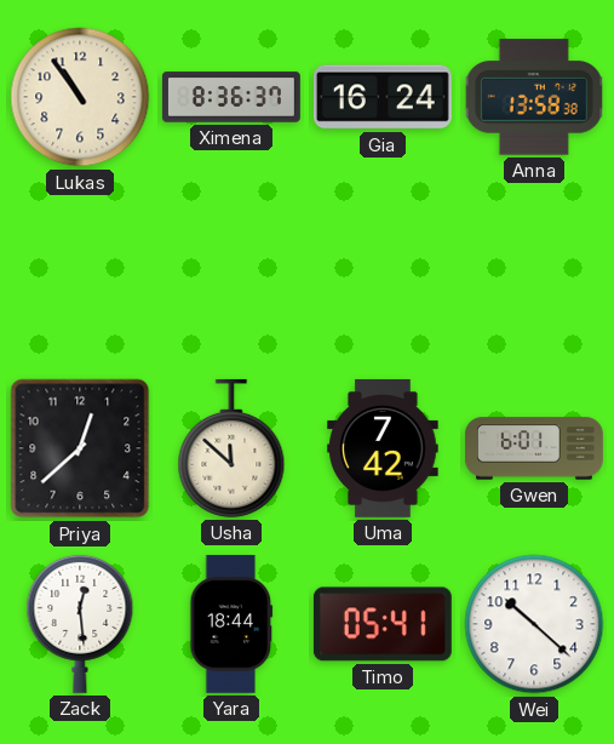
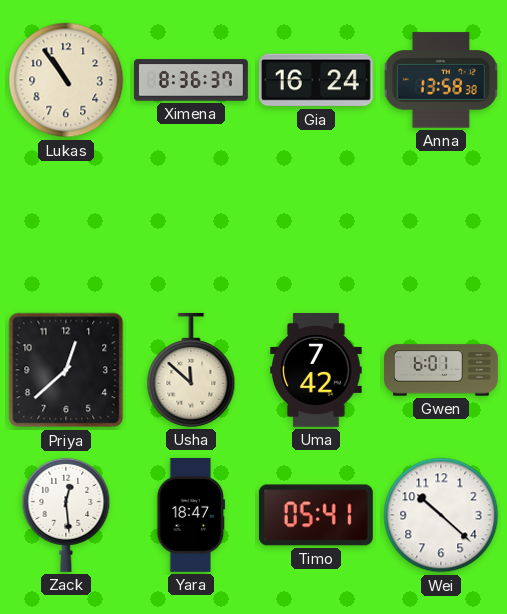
Yara: 18:44 -> 18:47 (191, 515)
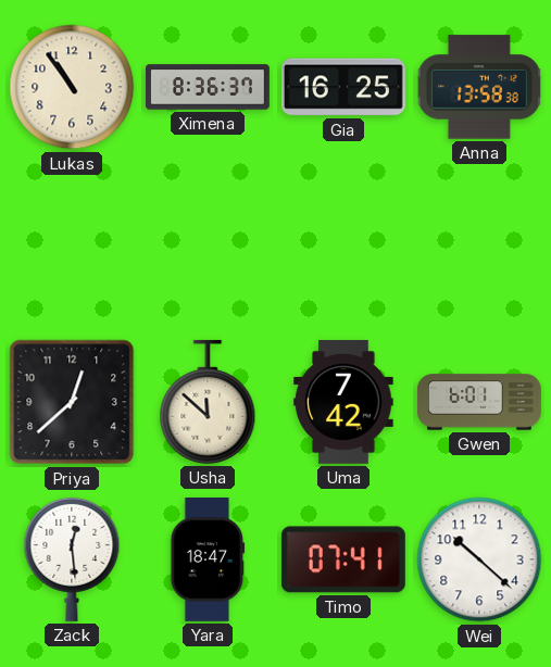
Gia: 16:24 -> 16:25 (343, 87)
Timo: 05:41 -> 07:41 (343, 559)
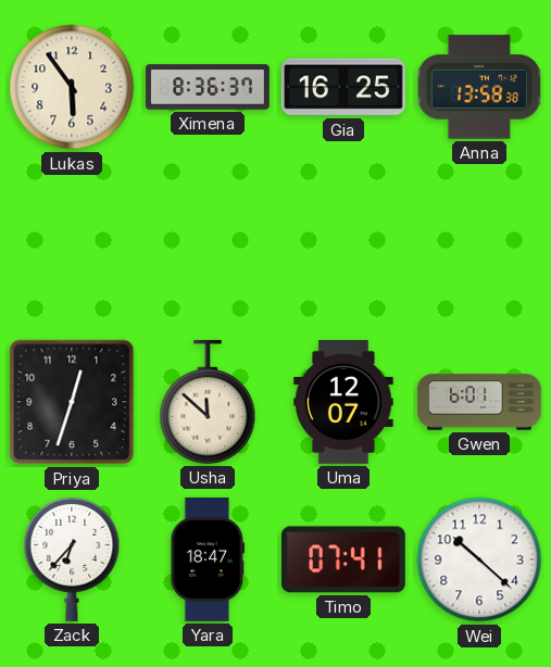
Lukas: 10:54 -> 5:54 (72, 87)
Priya: 12:38 -> 12:33 (72, 402)
Uma: 7:42 -> 12:07 (343, 402)
Zack: 12:29 -> 6:37 (72, 559)
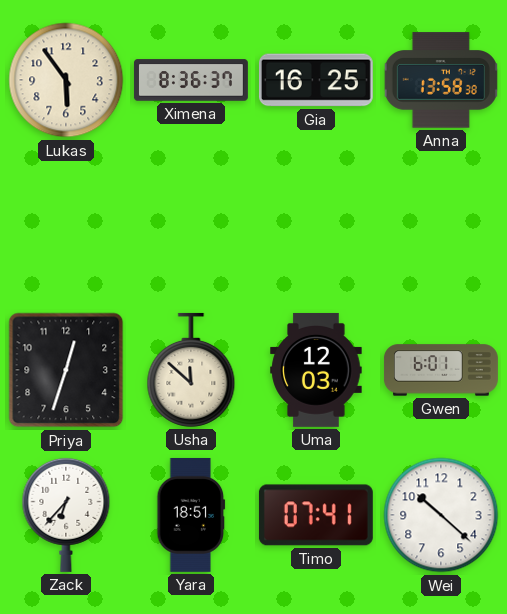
Uma: 12:07 -> 12:03 (316, 370)
Yara: 18:47 -> 18:51 (191, 515)
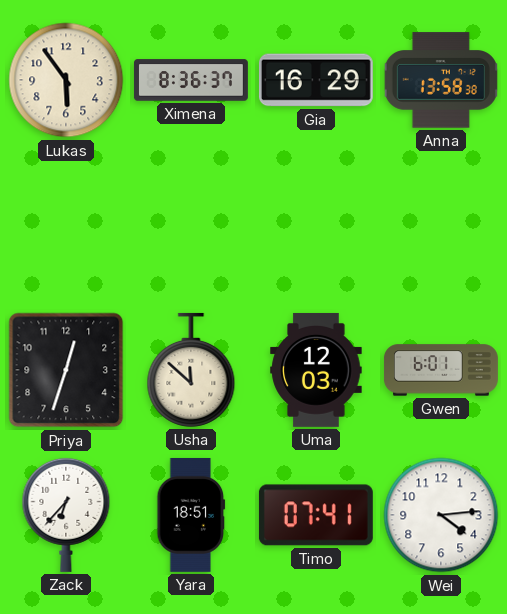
Gia: 16:25 -> 16:29 (316, 80)
Wei: 10:22 -> 4:14 (441, 515)
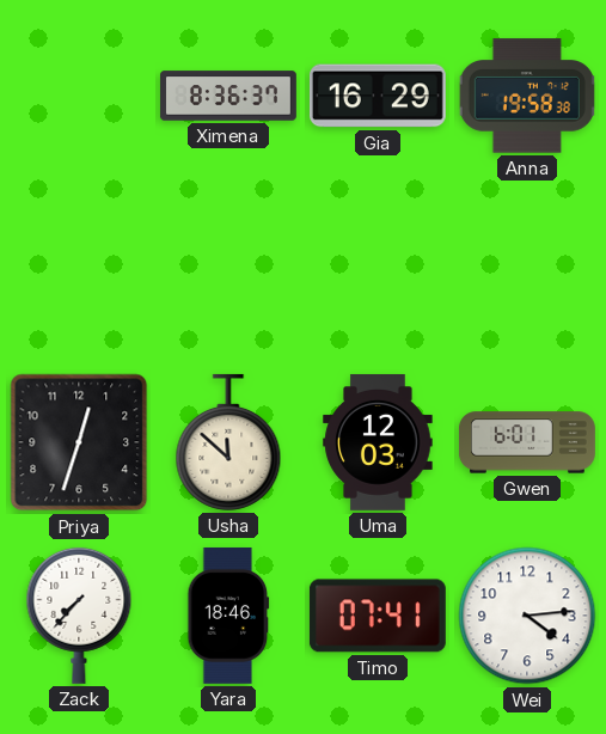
Lukas: 5:54 -> none (66, 80)
Anna: 13:58 -> 19:58 (527, 96)
Zack: 6:37 -> 7:37 (79, 616)
Yara: 18:51 -> 18:46 (228, 616)
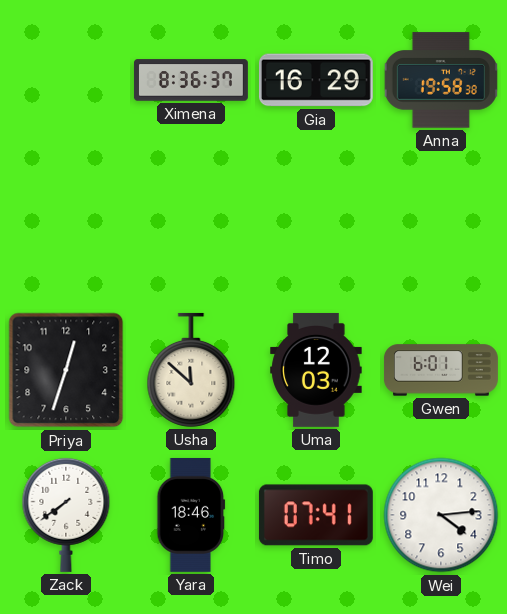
Zack: 7:37 -> 7:39 (66, 515)
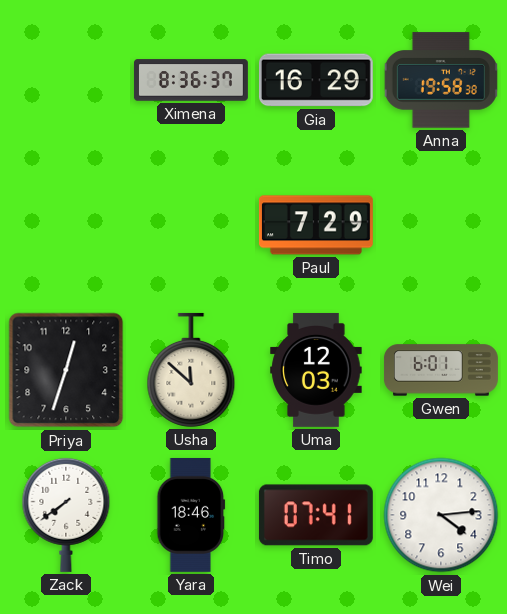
Paul: none -> 7:29 (316, 225)
